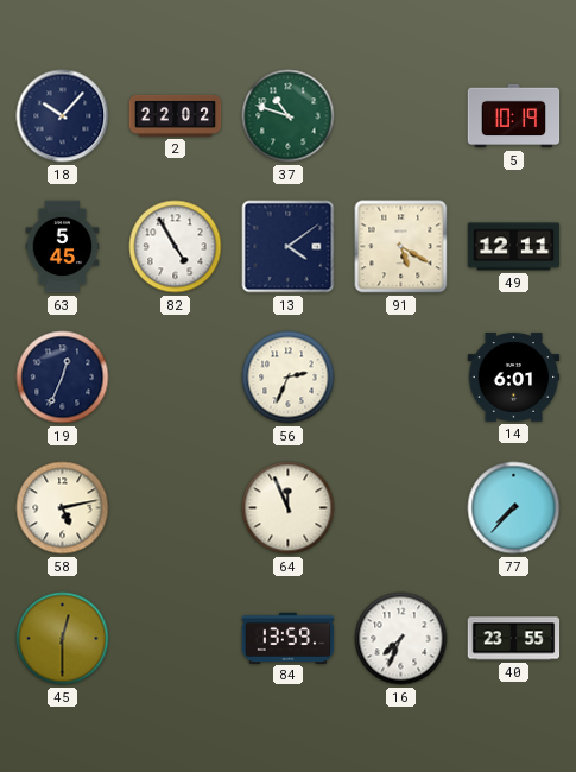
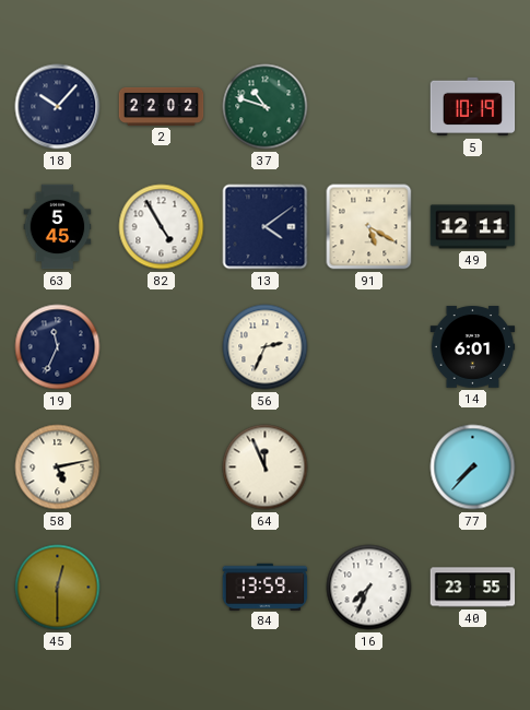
19: 12:34 -> 11:34 (58, 347)
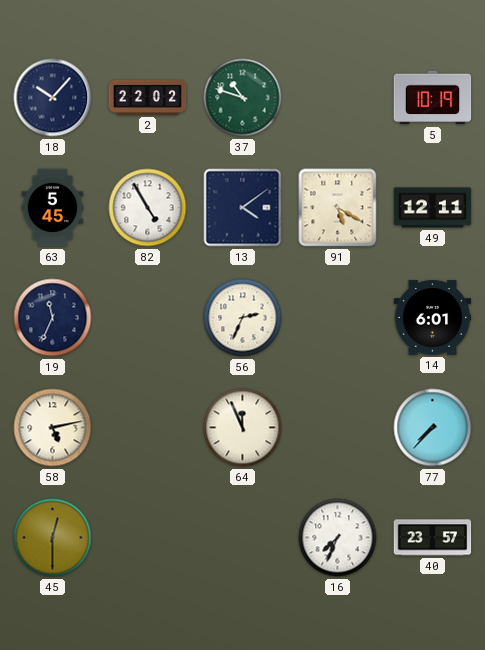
84: 13:59 -> none (266, 587)
40: 23:55 -> 23:57 (433, 538)
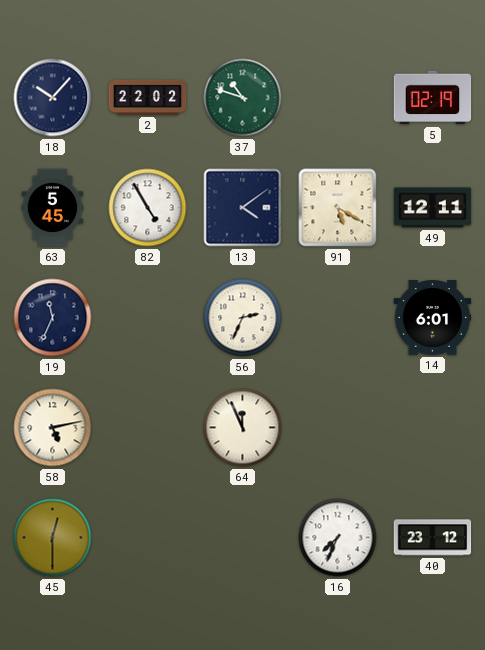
5: 10:19 -> 02:19 (433, 98)
77: 7:37 -> none (433, 428)
40: 23:57 -> 23:12 (433, 538)
